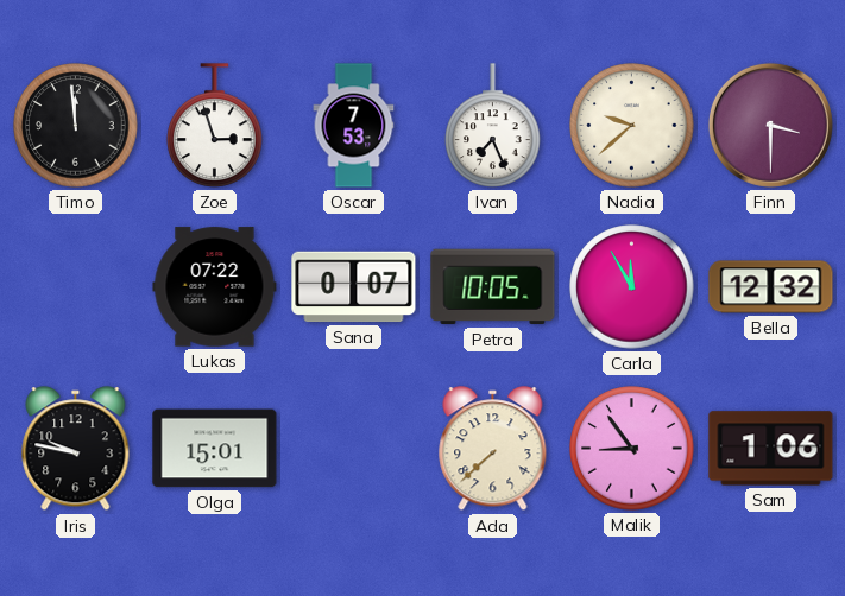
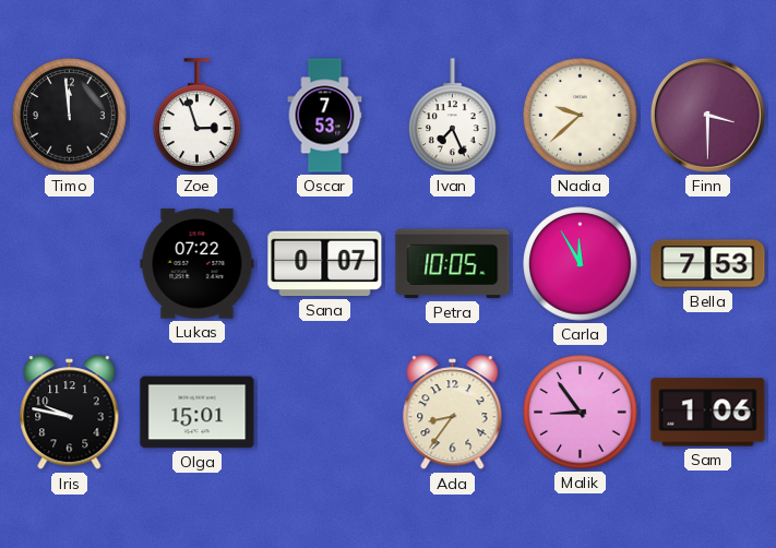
Bella: 12:32 -> 7:53 (708, 264)
Ada: 7:38 -> 8:36 (453, 413)
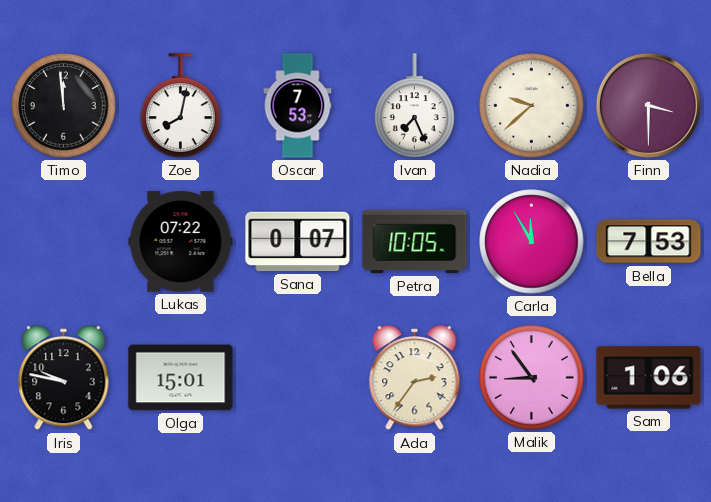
Zoe: 2:57 -> 8:02 (181, 106)
Ada: 8:36 -> 2:36 (415, 378)
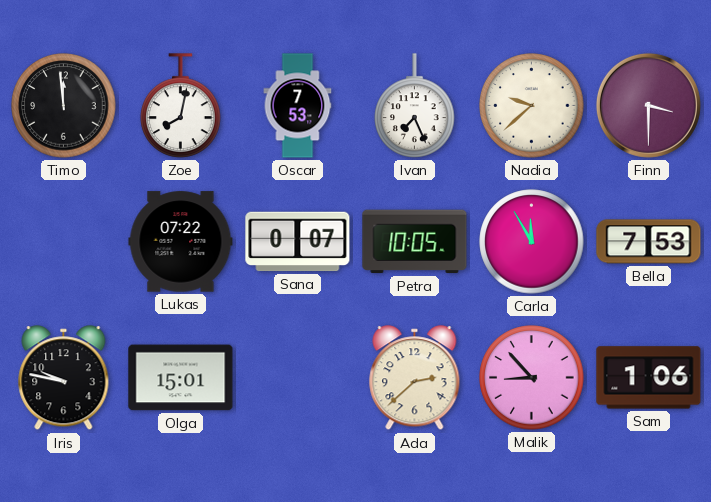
Ada: 2:36 -> 2:38 (415, 378)
Malik: 8:54 -> 8:53 (532, 378)
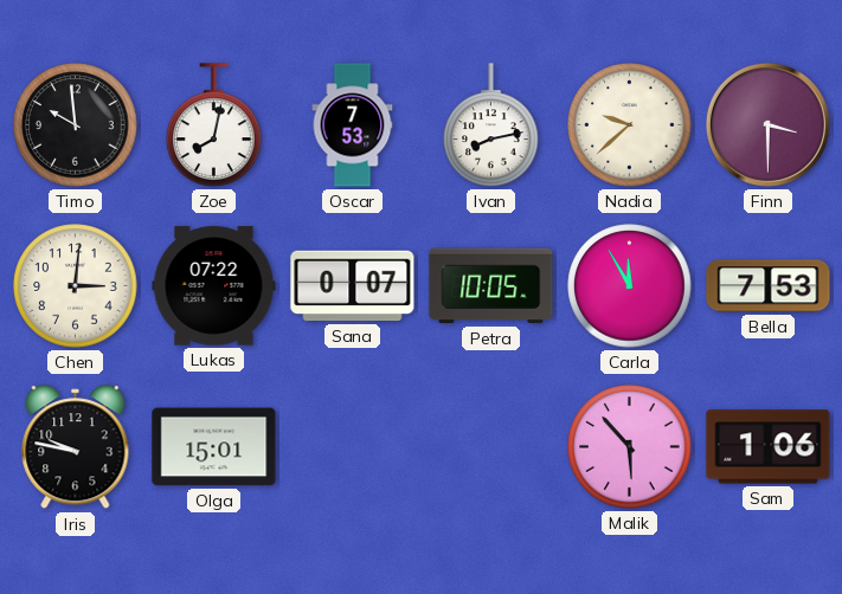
Timo: 11:59 -> 9:59 (76, 125)
Ivan: 7:26 -> 8:13 (491, 125)
Chen: none -> 3:01 (76, 286)
Ada: 2:38 -> none (415, 378)
Malik: 8:53 -> 5:53 (630, 447)
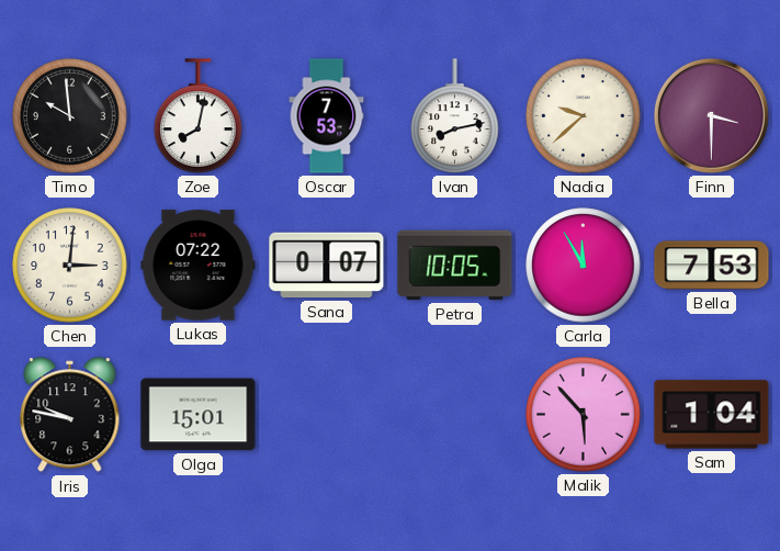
Sam: 1:06 -> 1:04 (712, 415)
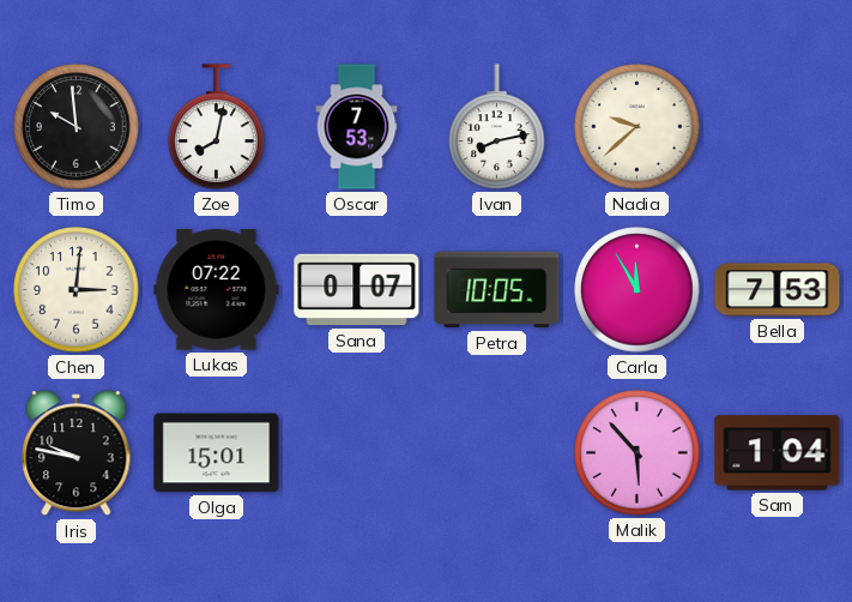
Finn: 3:30 -> none (711, 115)
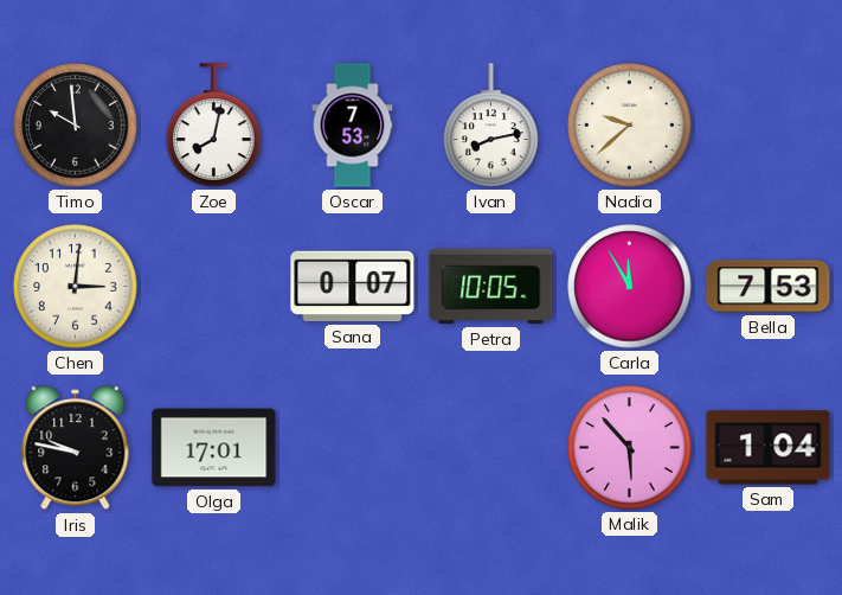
Lukas: 07:22 -> none (217, 290)
Olga: 15:01 -> 17:01 (214, 448)
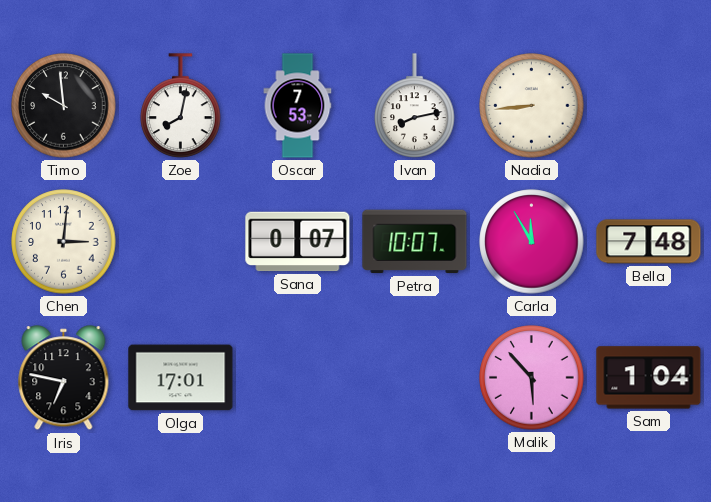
Nadia: 9:38 -> 8:44 (532, 106)
Petra: 10:05 -> 10:07 (415, 242)
Bella: 7:53 -> 7:48 (649, 242)
Iris: 9:47 -> 6:47 (64, 378)
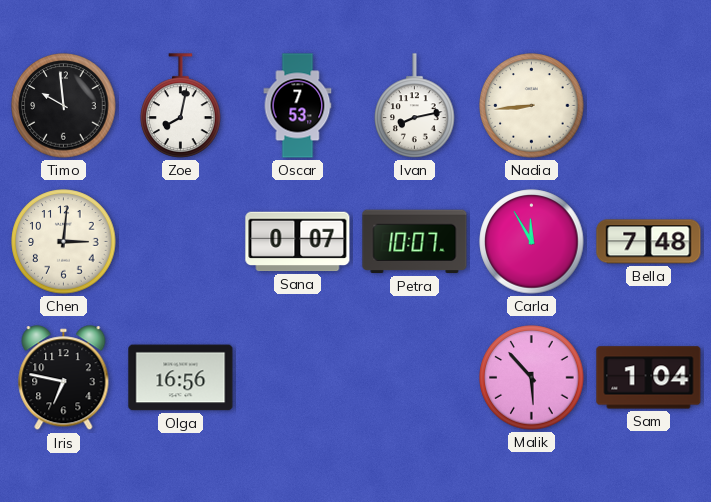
Olga: 17:01 -> 16:56 (181, 378)
